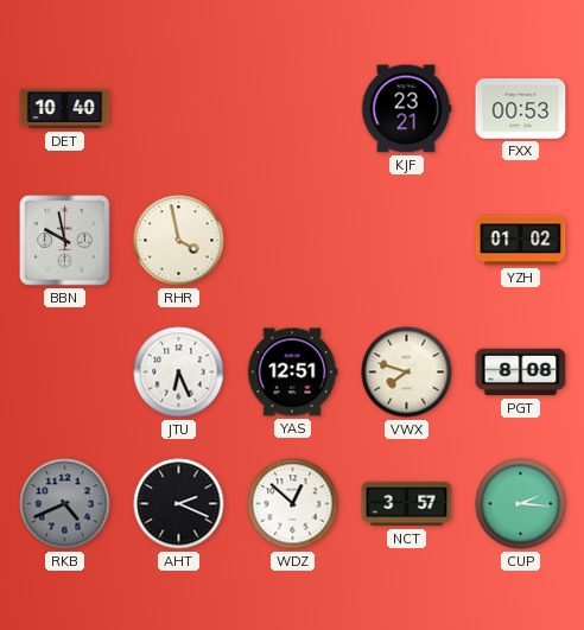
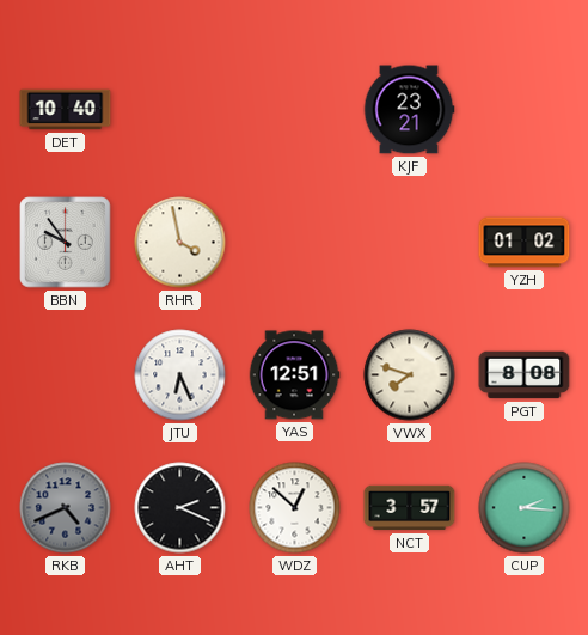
FXX: 00:53 -> none (521, 109)
BBN: 9:58 -> 9:54 (66, 243)
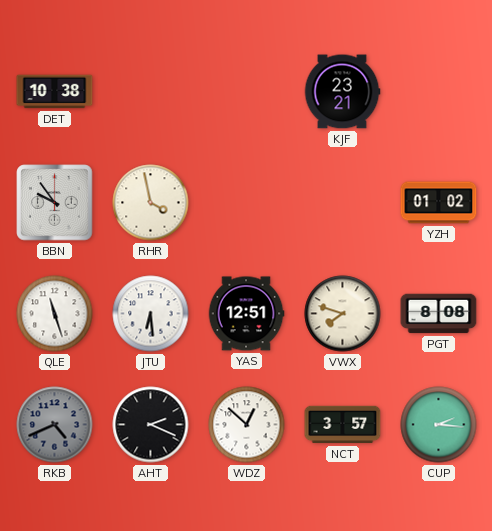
DET: 10:40 -> 10:38 (55, 92)
QLE: none -> 11:27 (55, 314)
JTU: 6:26 -> 6:29 (151, 314)
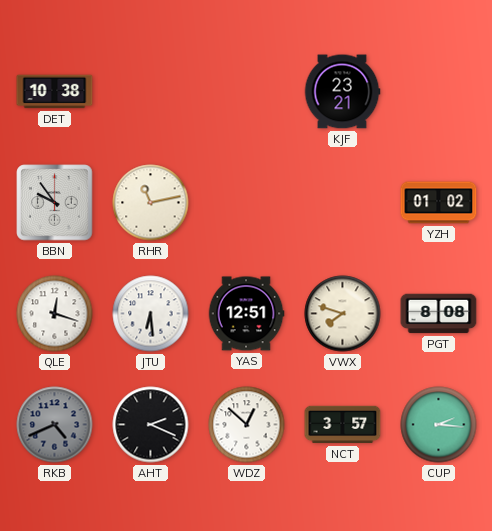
RHR: 3:58 -> 11:13 (151, 203)
QLE: 11:27 -> 12:18 (55, 314)
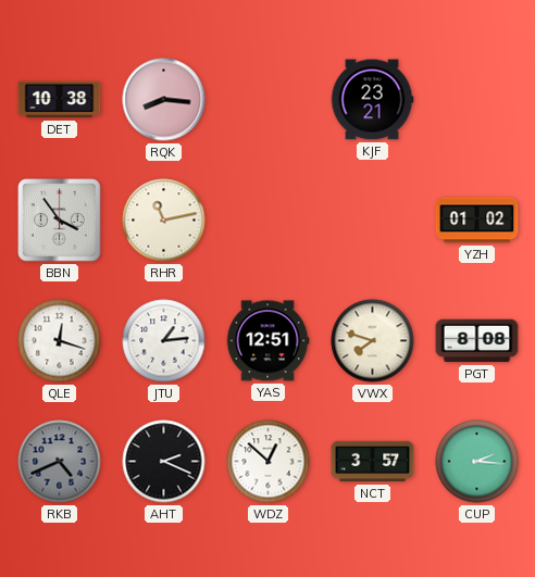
RQK: none -> 8:16 (164, 100)
BBN: 9:54 -> 3:54 (60, 221)
JTU: 6:29 -> 1:14 (164, 341)
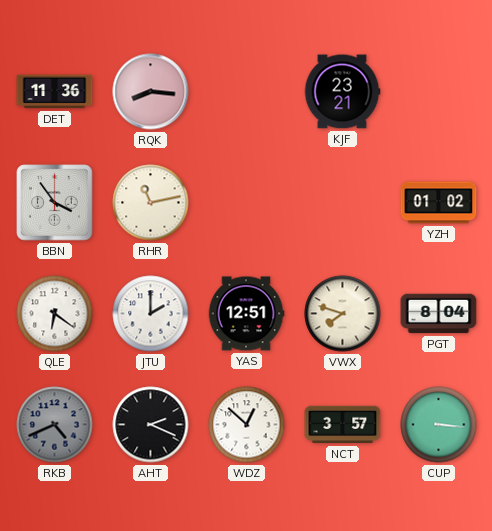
DET: 10:38 -> 11:36 (55, 92)
QLE: 12:18 -> 6:21 (55, 314)
JTU: 1:14 -> 2:00 (151, 314)
PGT: 8:08 -> 8:04 (439, 314)
CUP: 2:16 -> 3:16 (439, 425)
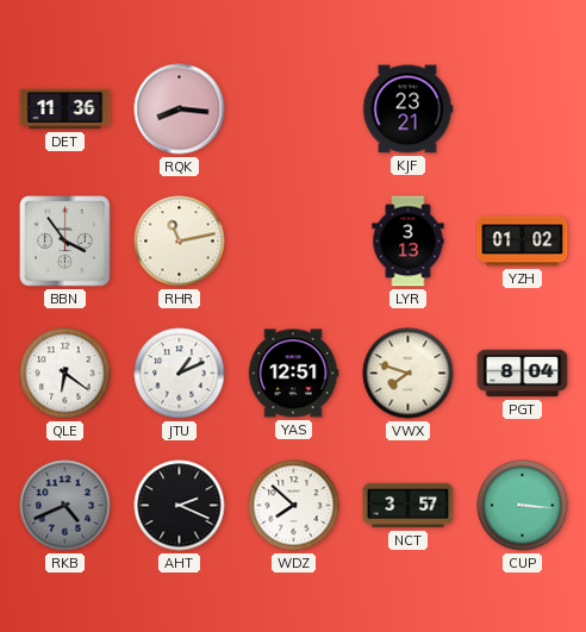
LYR: none -> 3:13 (409, 242)
JTU: 2:00 -> 1:11 (180, 374)
WDZ: 12:52 -> 7:52 (294, 506)
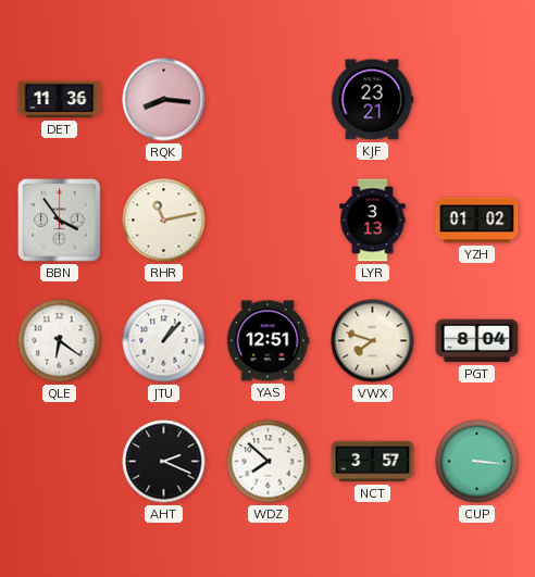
JTU: 1:11 -> 1:07 (164, 341)
RKB: 4:41 -> none (66, 506)
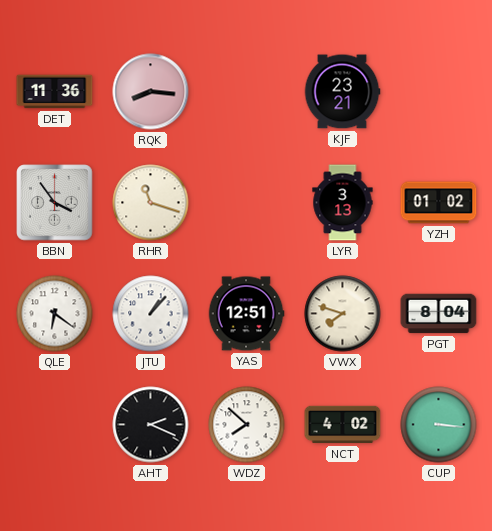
RHR: 11:13 -> 11:18 (151, 203)
NCT: 3:57 -> 4:02 (343, 425)
